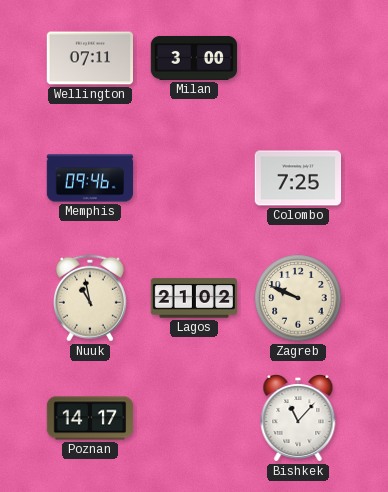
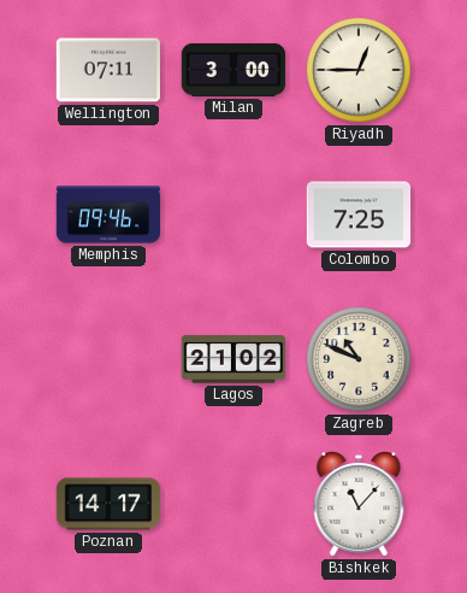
Riyadh: none -> 12:45 (359, 70)
Nuuk: 10:58 -> none (90, 298)
Zagreb: 9:49 -> 10:49 (359, 359)
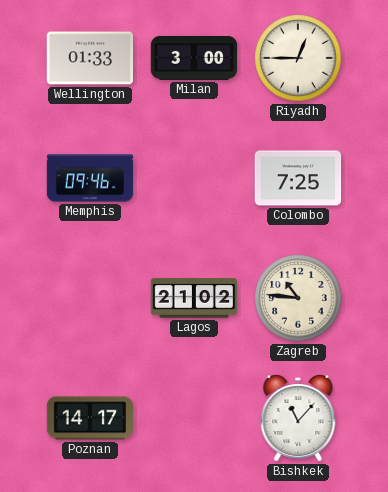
Wellington: 07:11 -> 01:33 (89, 58)
Zagreb: 10:49 -> 10:46 (298, 298)
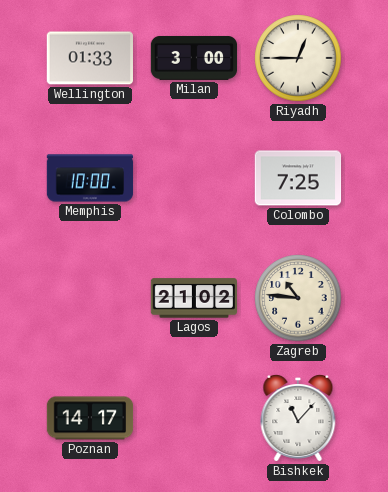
Memphis: 09:46 -> 10:00 (90, 178)
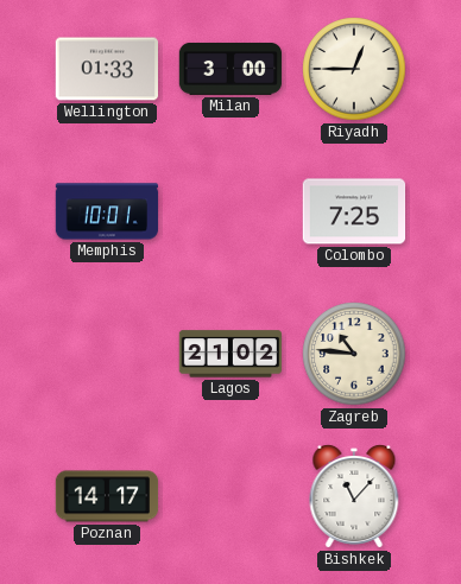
Memphis: 10:00 -> 10:01 (107, 211)
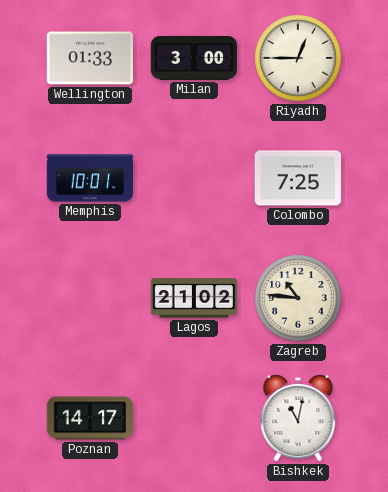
Bishkek: 11:07 -> 11:02 (298, 419)
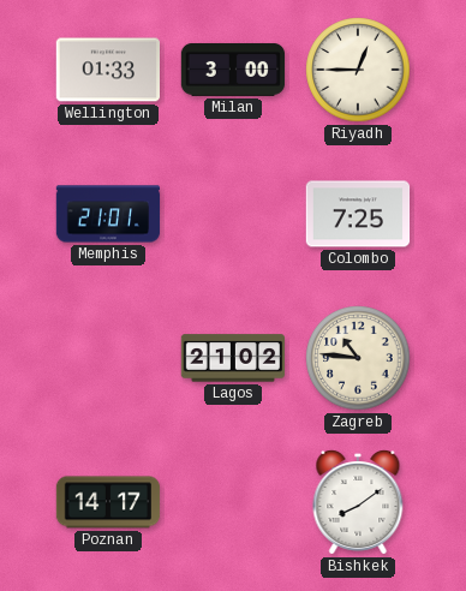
Memphis: 10:01 -> 21:01 (108, 214)
Bishkek: 11:02 -> 8:09 (358, 503)
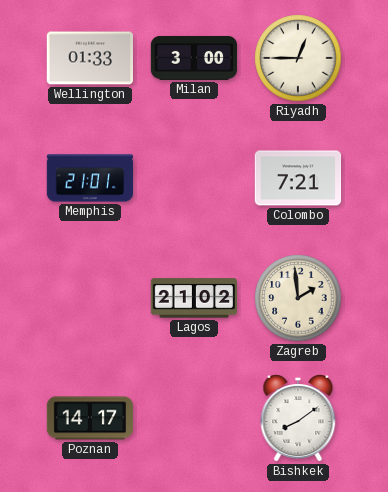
Colombo: 7:25 -> 7:21 (298, 178)
Zagreb: 10:46 -> 1:59 (298, 298)
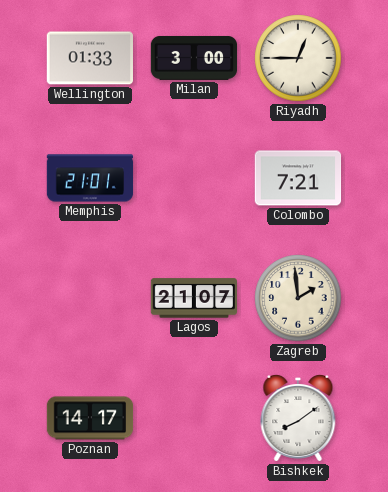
Lagos: 21:02 -> 21:07 (194, 298)
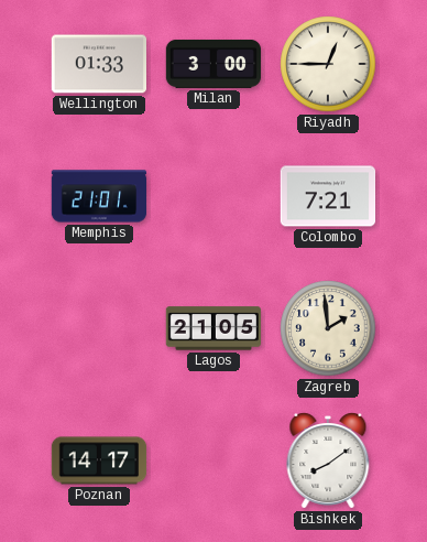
Lagos: 21:07 -> 21:05 (214, 328)
